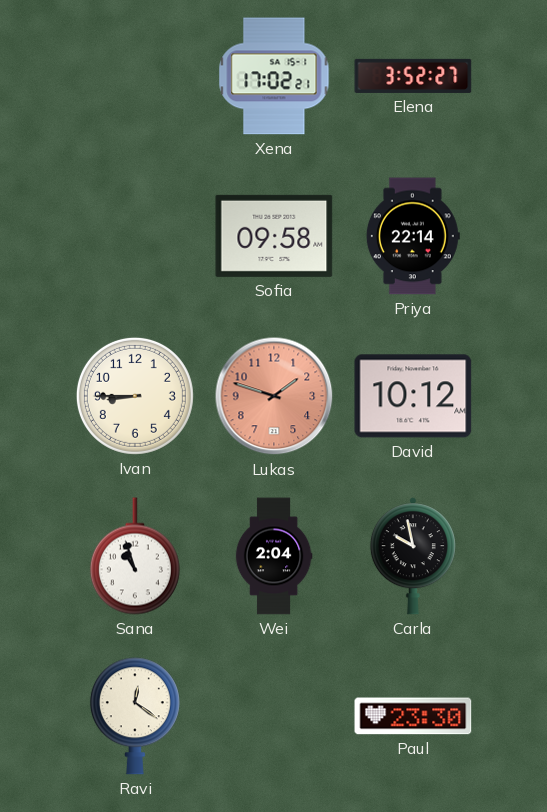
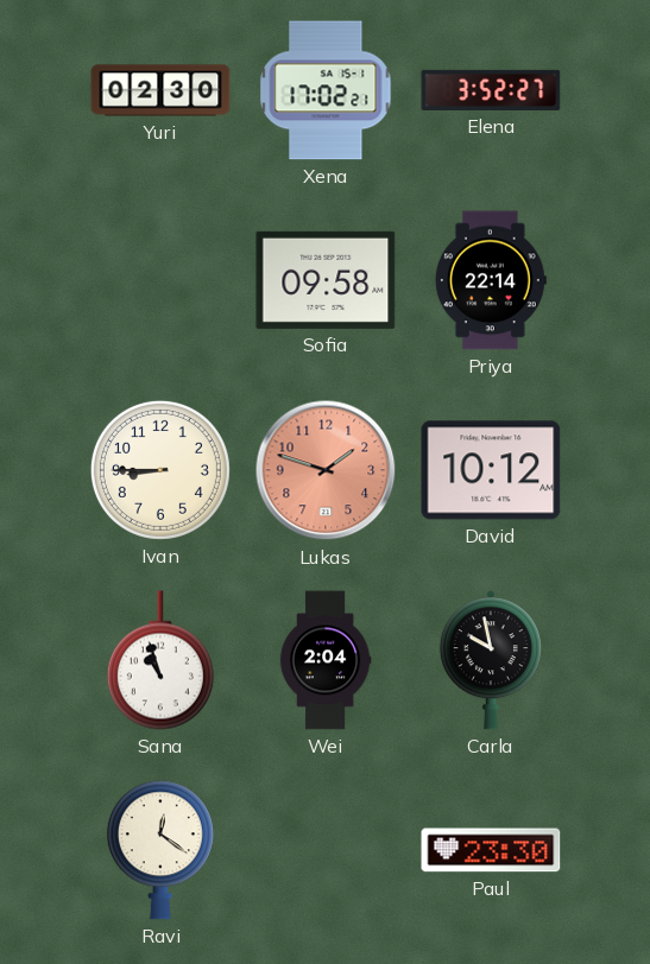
Yuri: none -> 02:30 (160, 90)
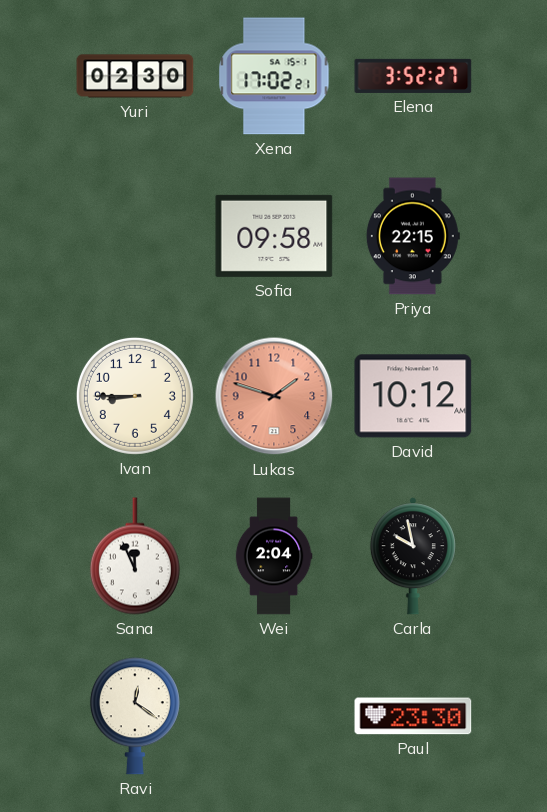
Priya: 22:14 -> 22:15 (413, 236)
Sana: 10:57 -> 11:56 (135, 556)
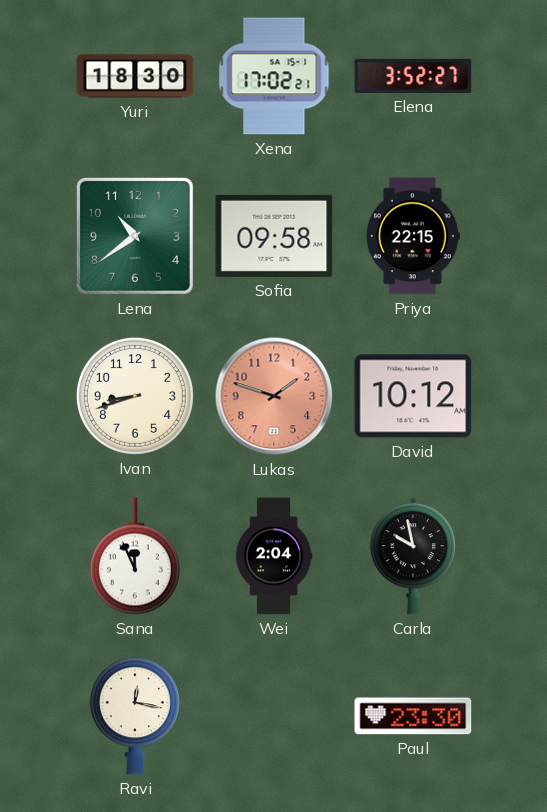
Yuri: 02:30 -> 18:30 (135, 76)
Lena: none -> 10:39 (135, 236)
Ivan: 8:45 -> 8:42 (135, 396)
Ravi: 12:21 -> 12:17 (135, 716)
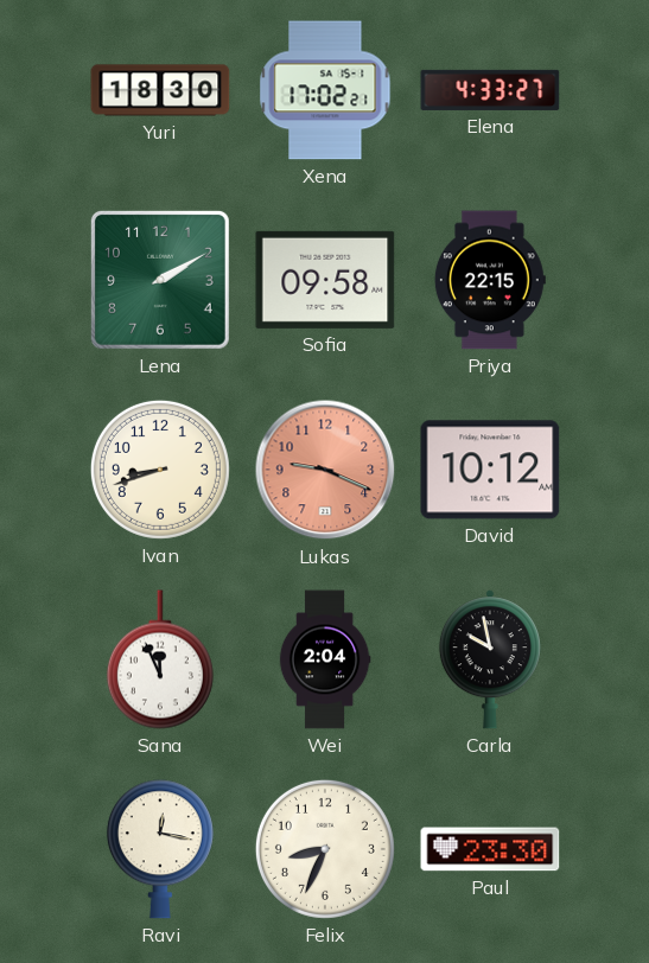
Elena: 3:52 -> 4:33 (490, 90)
Lena: 10:39 -> 2:10 (160, 280)
Lukas: 1:48 -> 9:19 (325, 470)
Felix: none -> 8:34 (325, 849)
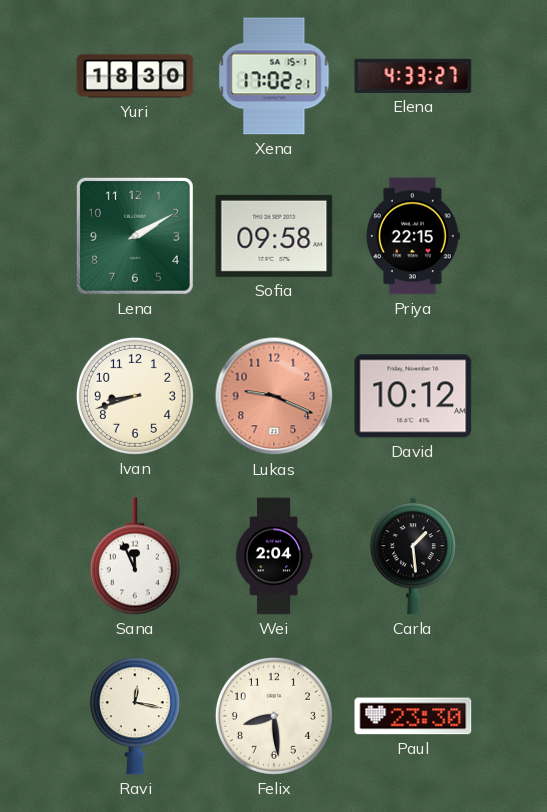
Carla: 9:58 -> 1:29 (413, 556)
Felix: 8:34 -> 8:29 (274, 716)
